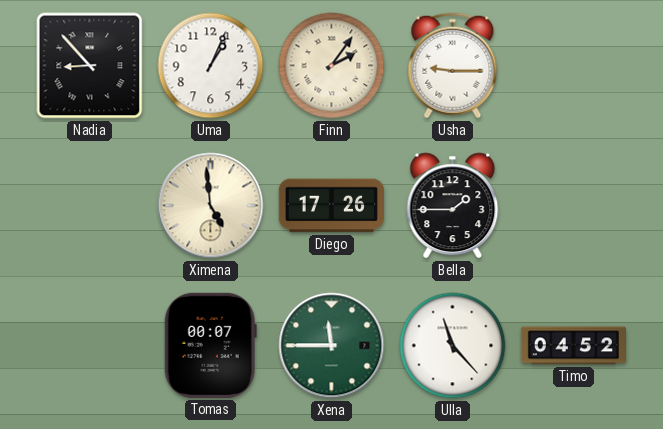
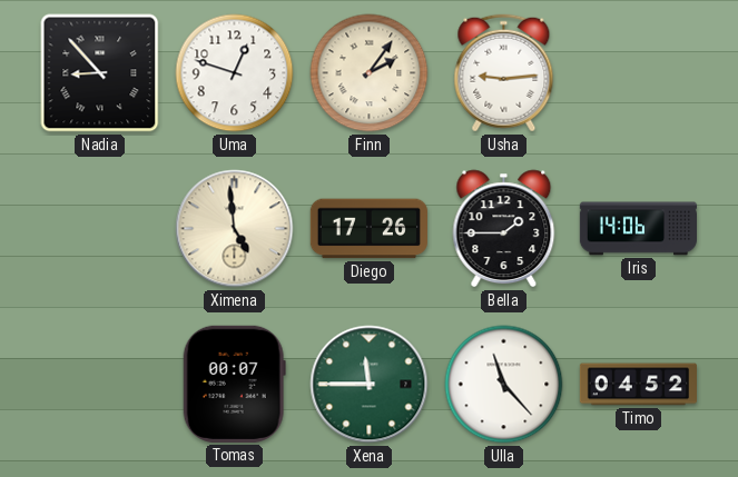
Uma: 1:04 -> 12:48 (235, 73)
Usha: 9:15 -> 9:14 (504, 73)
Iris: none -> 14:06 (638, 229)
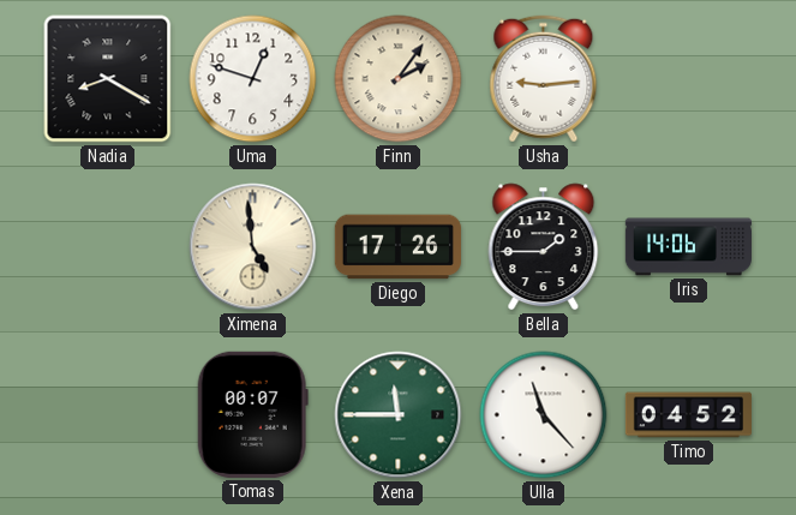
Nadia: 8:53 -> 8:20 (108, 79)
